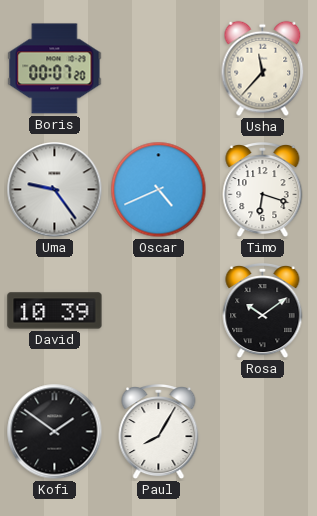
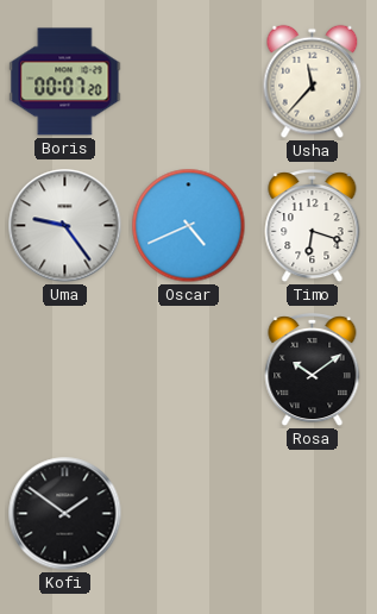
David: 10:39 -> none (55, 311)
Paul: 8:05 -> none (159, 433)
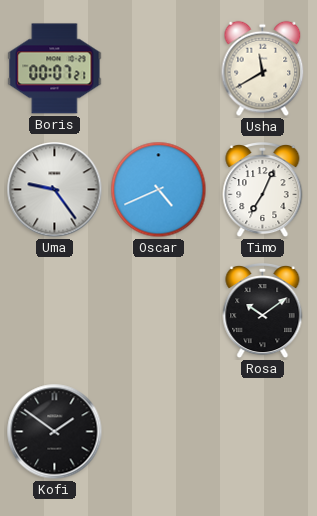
Boris: 00:07:20 -> 00:07:21 (55, 69)
Usha: 11:37 -> 11:40 (263, 69)
Timo: 6:18 -> 7:04 (263, 191)
